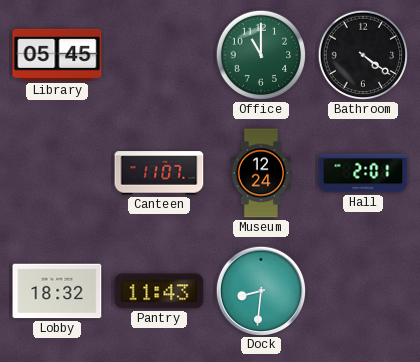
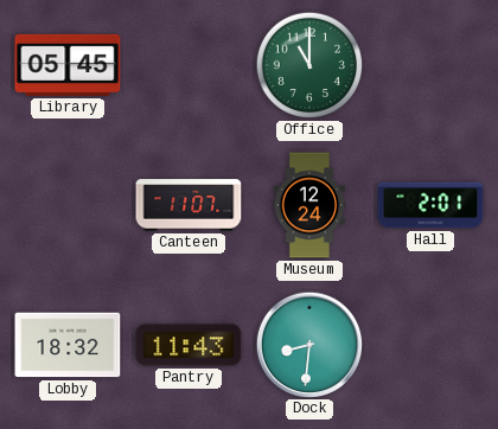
Bathroom: 4:21 -> none (363, 55)
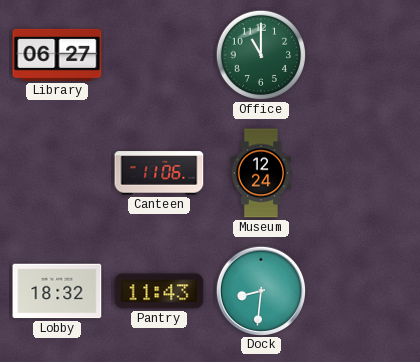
Library: 05:45 -> 06:27 (57, 55)
Canteen: 11:07 -> 11:06 (159, 173)
Hall: 2:01 -> none (430, 205)
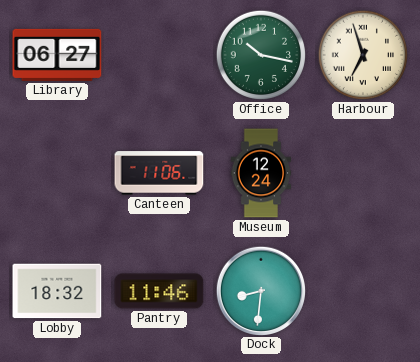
Office: 11:00 -> 10:17 (261, 55)
Harbour: none -> 6:57 (363, 55)
Pantry: 11:43 -> 11:46 (159, 291)
